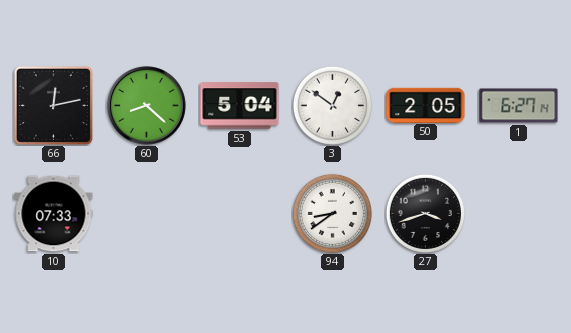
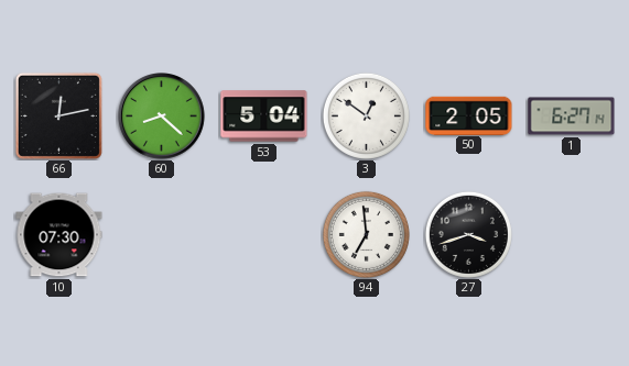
10: 07:33 -> 07:30 (59, 235)
94: 8:39 -> 6:59 (366, 234)
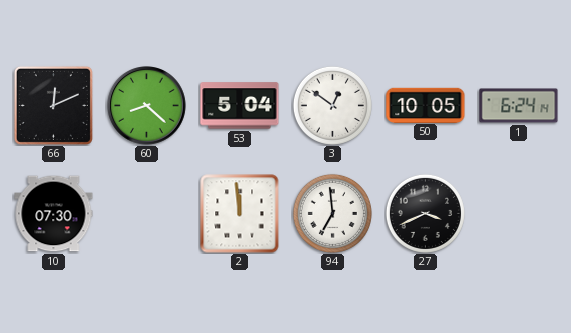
66: 12:13 -> 12:11 (53, 105)
50: 2:05 -> 10:05 (426, 105)
1: 6:27 -> 6:24 (519, 106)
2: none -> 11:59 (240, 214)
27: 3:42 -> 3:41 (425, 213)
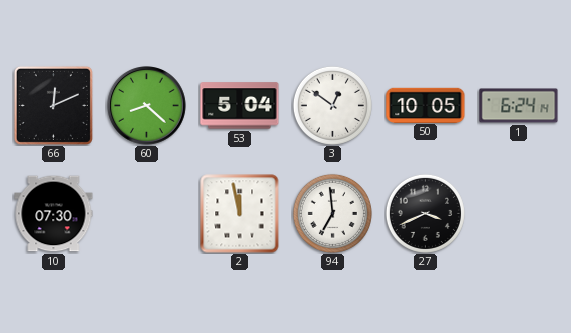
2: 11:59 -> 11:58 (240, 214)
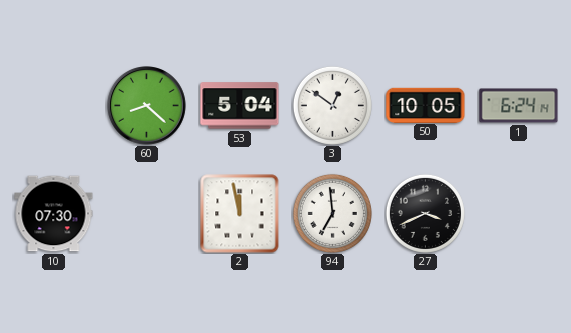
66: 12:11 -> none (53, 105)
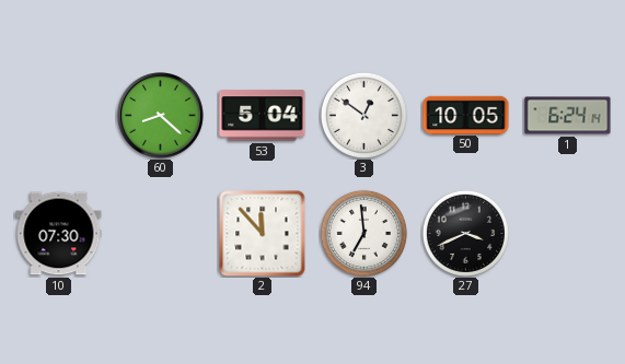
2: 11:58 -> 11:53 (263, 234)
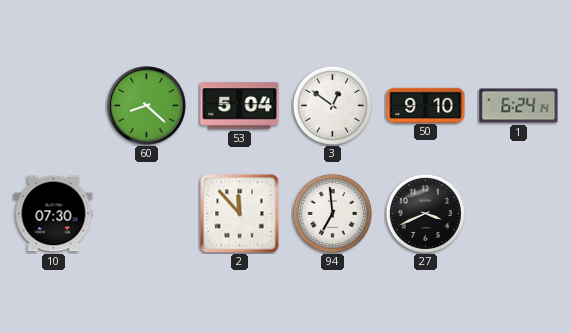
50: 10:05 -> 9:10 (426, 105)
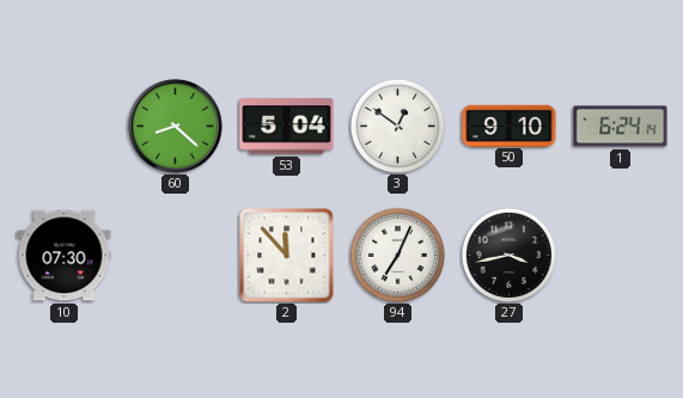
94: 6:59 -> 7:04 (397, 255)
27: 3:41 -> 3:43 (508, 255)
